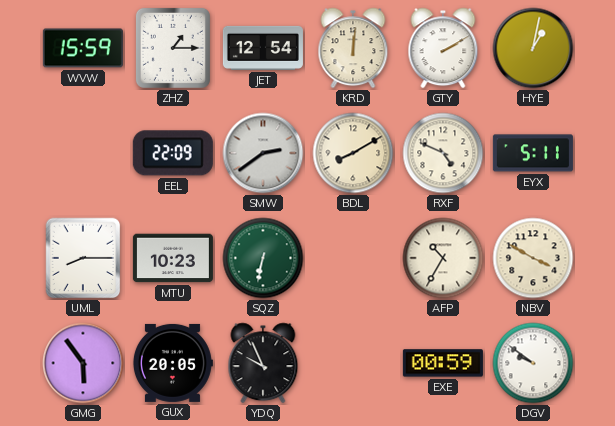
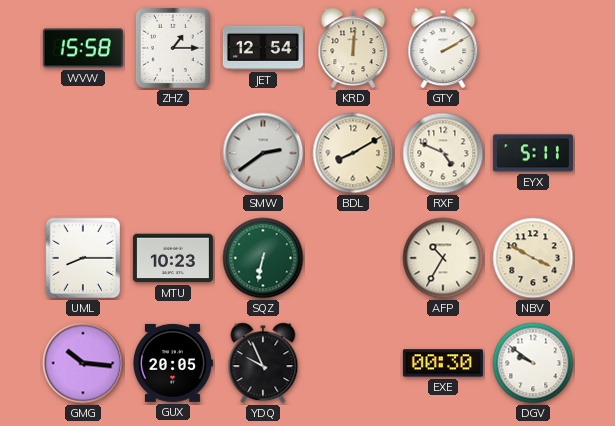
WVW: 15:59 -> 15:58 (83, 48)
HYE: 1:02 -> none (533, 48)
EEL: 22:09 -> none (173, 153)
GMG: 5:54 -> 10:16 (83, 363)
EXE: 00:59 -> 00:30 (443, 363)
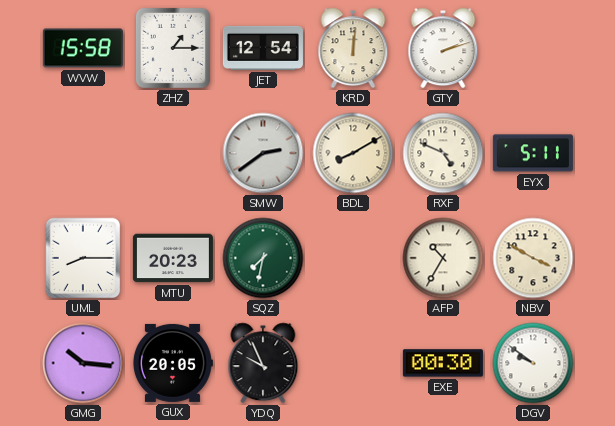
GTY: 2:10 -> 2:12 (443, 48)
MTU: 10:23 -> 20:23 (173, 258)
SQZ: 6:32 -> 7:32 (263, 258)
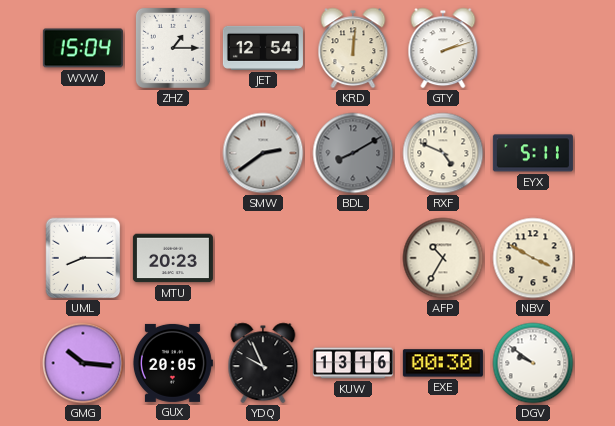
WVW: 15:58 -> 15:04 (83, 48)
BDL dial: cream -> grey (353, 153)
SQZ: 7:32 -> none (263, 258)
KUW: none -> 13:16 (353, 363)
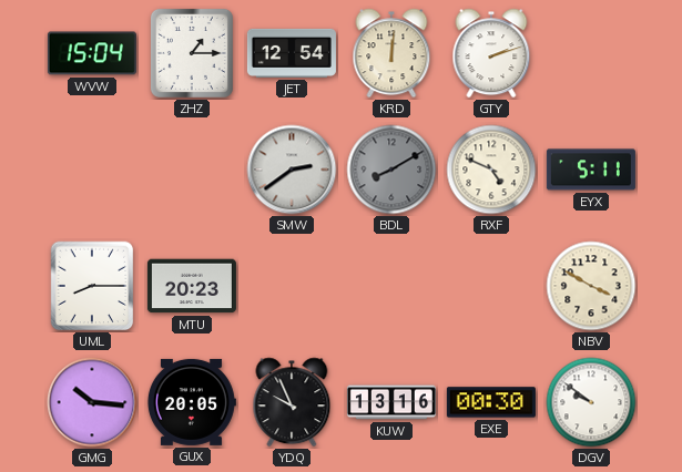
AFP: 10:35 -> none (443, 258)
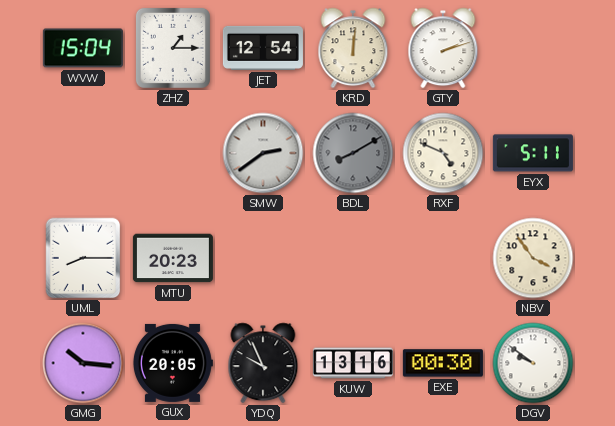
NBV: 3:50 -> 3:54 (533, 258)
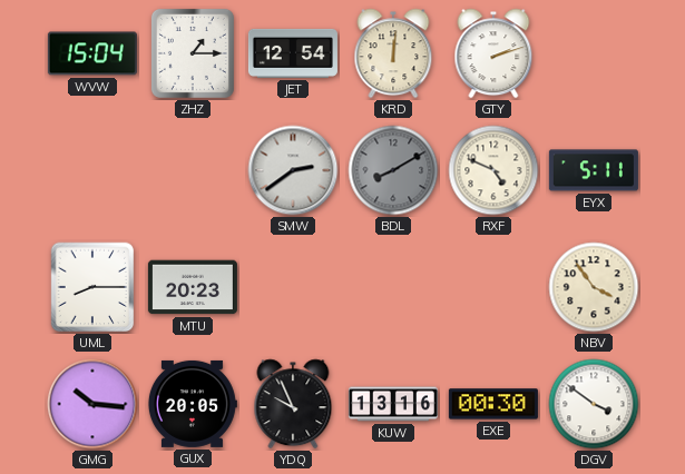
DGV: 9:51 -> 3:51 (594, 404)
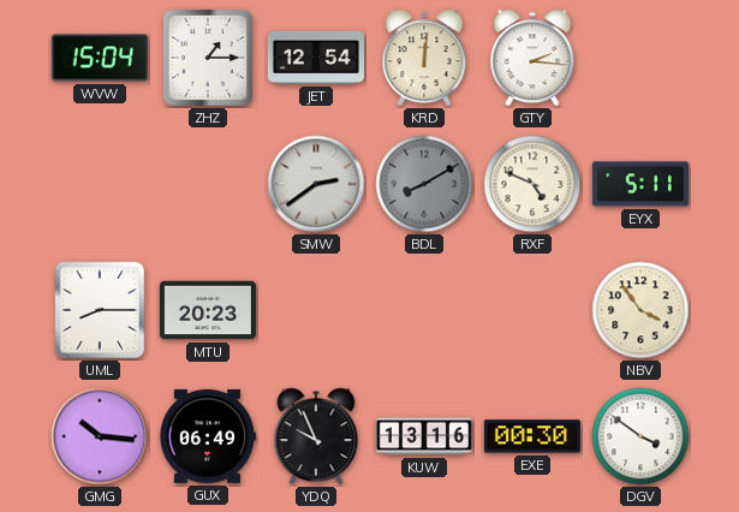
GTY: 2:12 -> 2:16 (532, 58)
GUX: 20:05 -> 06:49 (207, 436)
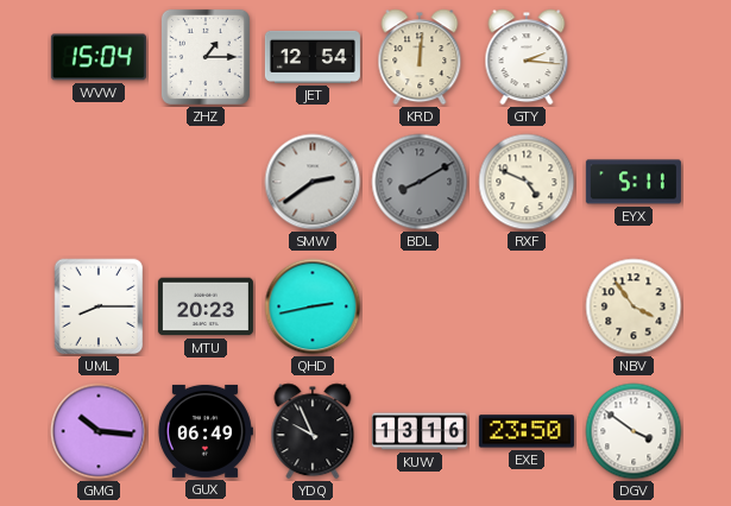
QHD: none -> 2:43 (313, 306)
EXE: 00:30 -> 23:50 (527, 431)
